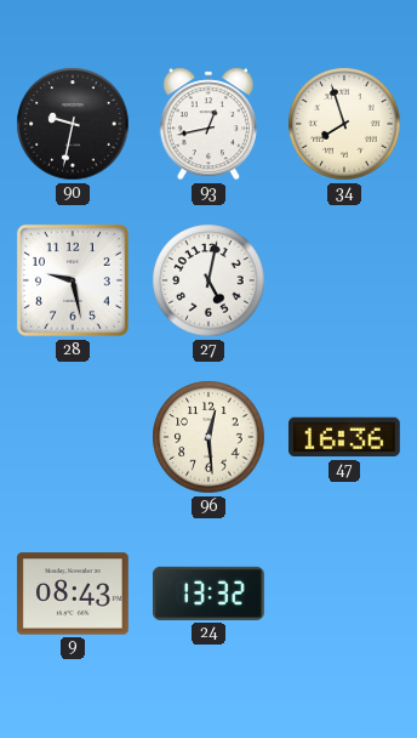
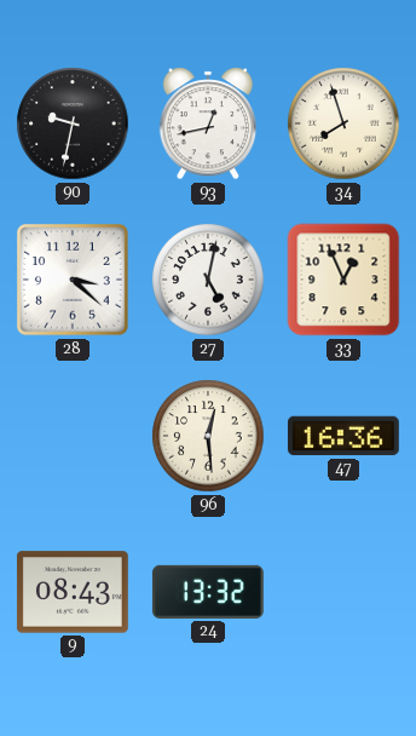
28: 9:28 -> 3:22 (73, 280)
33: none -> 12:56 (343, 280)
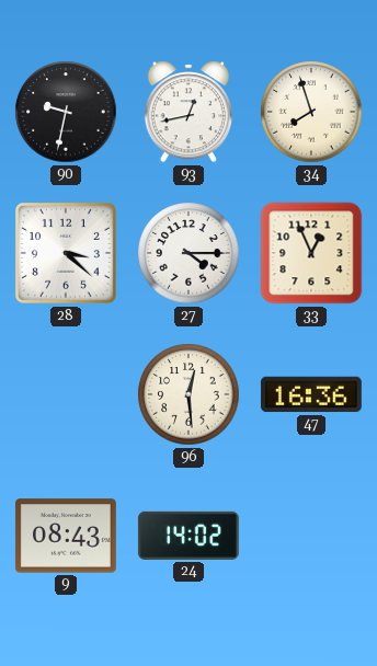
27: 5:02 -> 4:15 (188, 253)
24: 13:32 -> 14:02 (188, 536)
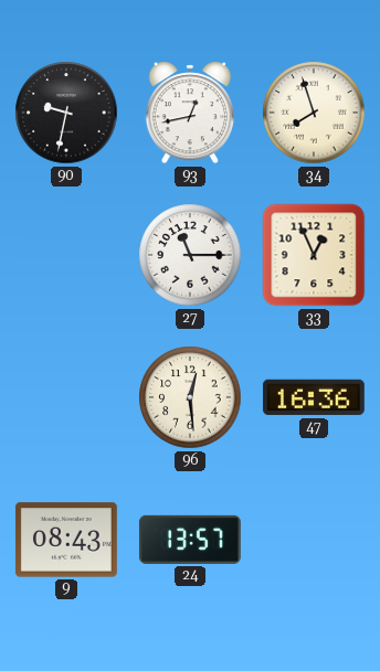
28: 3:22 -> none (66, 253)
27: 4:15 -> 11:15 (190, 255)
24: 14:02 -> 13:57 (190, 540)
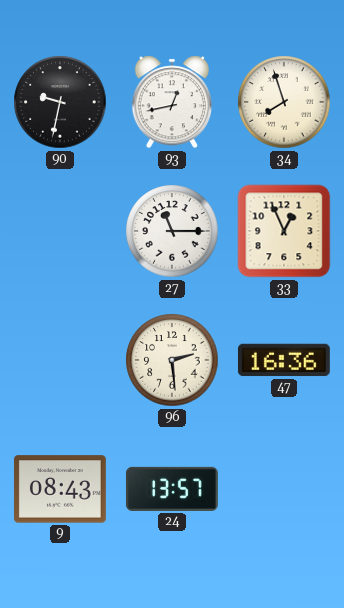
96: 12:29 -> 2:29 (172, 360)
